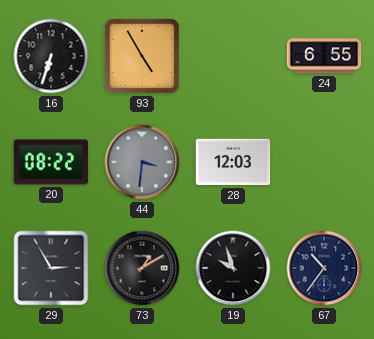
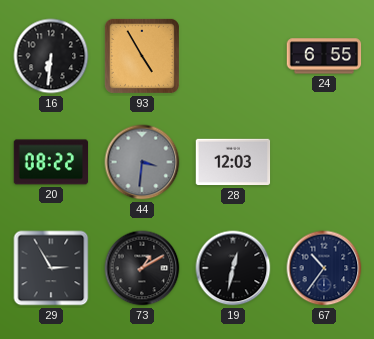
16: 6:33 -> 6:31 (51, 56)
19: 9:57 -> 12:32 (233, 268)
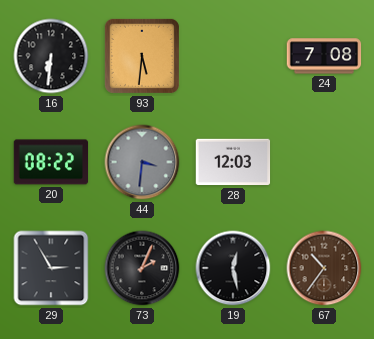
93: 4:55 -> 5:31 (142, 56)
24: 6:55 -> 7:08 (324, 56)
73: 1:10 -> 2:04 (142, 268)
19: 12:32 -> 12:28 (233, 268)
67 dial: navy -> brown (324, 268)
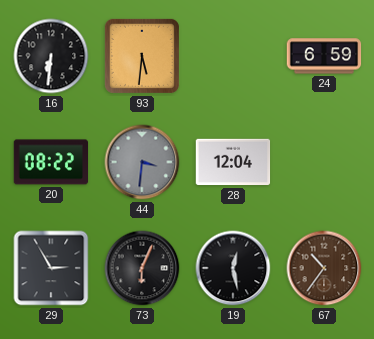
24: 7:08 -> 6:59 (324, 56)
28: 12:03 -> 12:04 (233, 162)
73: 2:04 -> 6:04 (142, 268)
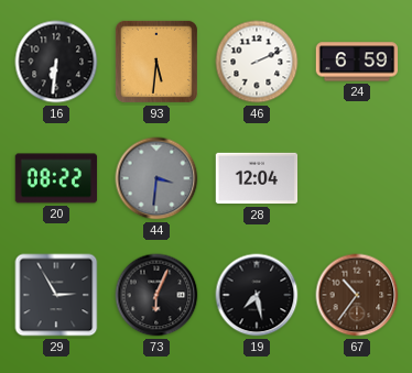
46: none -> 2:11 (257, 62)
19: 12:28 -> 7:28 (257, 295)
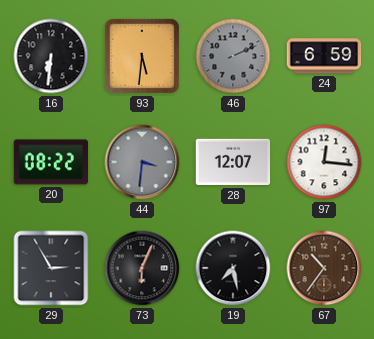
46 dial: white -> grey (233, 56)
28: 12:04 -> 12:07 (233, 162)
97: none -> 12:16 (324, 162)
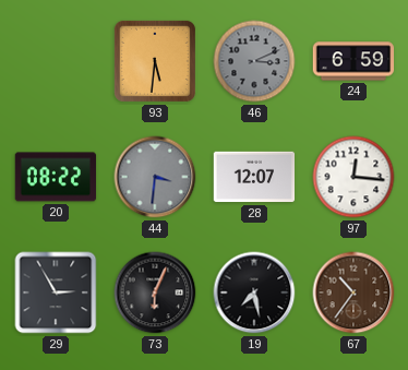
16: 6:31 -> none (51, 56)
46: 2:11 -> 3:11 (254, 61)
